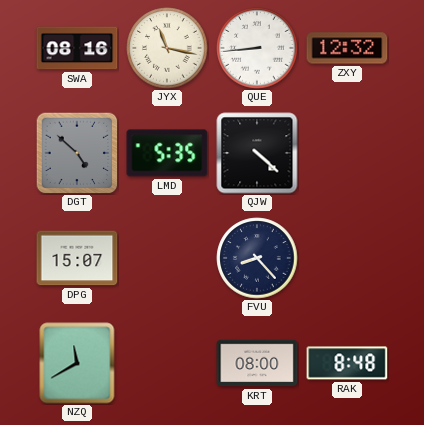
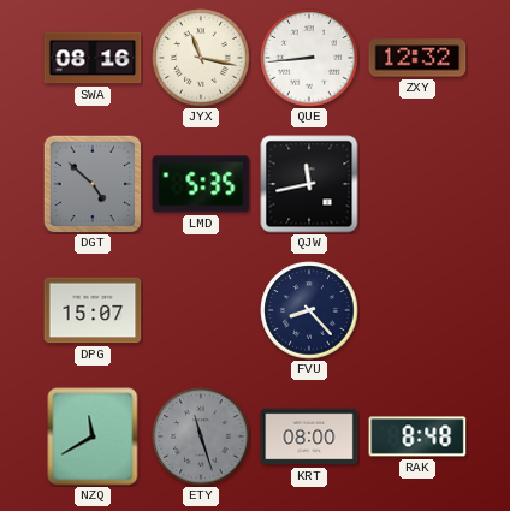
QJW: 4:22 -> 11:43 (309, 184)
ETY: none -> 11:27 (201, 436)
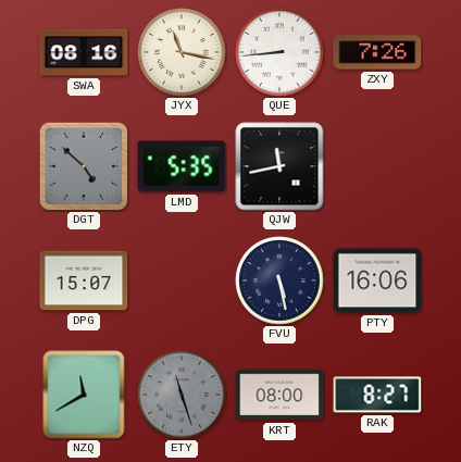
ZXY: 12:32 -> 7:26 (377, 52)
FVU: 8:23 -> 5:28 (279, 280)
PTY: none -> 16:06 (377, 280)
RAK: 8:48 -> 8:27 (377, 395)
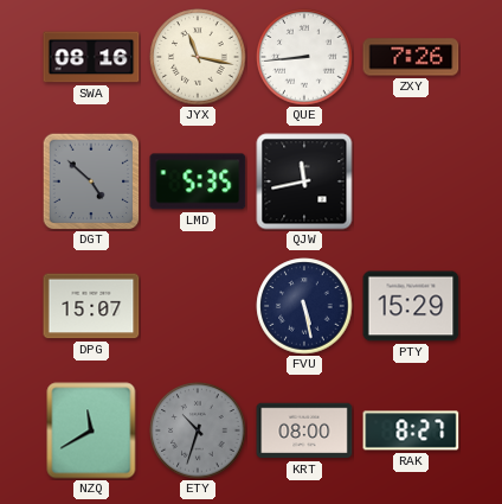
PTY: 16:06 -> 15:29 (411, 306)
ETY: 11:27 -> 10:33 (198, 430)
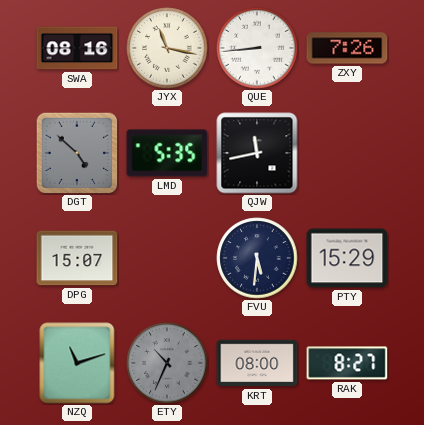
FVU: 5:28 -> 5:31 (257, 258)
NZQ: 11:40 -> 11:12 (77, 363)
ETY: 10:33 -> 10:34 (167, 363)
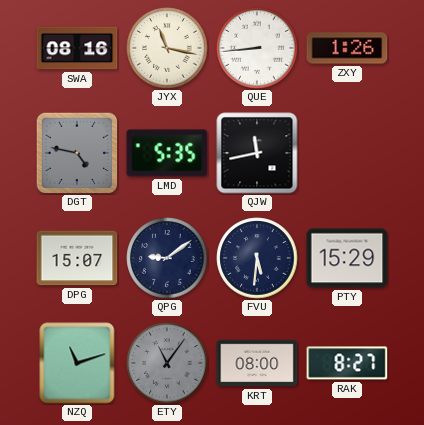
ZXY: 7:26 -> 1:26 (347, 48)
DGT: 4:52 -> 4:47 (77, 153)
QPG: none -> 9:09 (167, 258)
ETY: 10:34 -> 11:06 (167, 363)
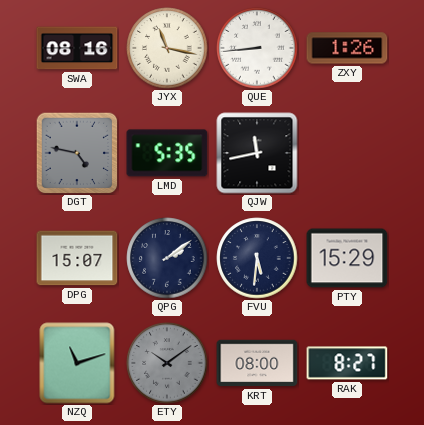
QPG: 9:09 -> 2:09 (167, 258)
ETY: 11:06 -> 10:09 (167, 363)
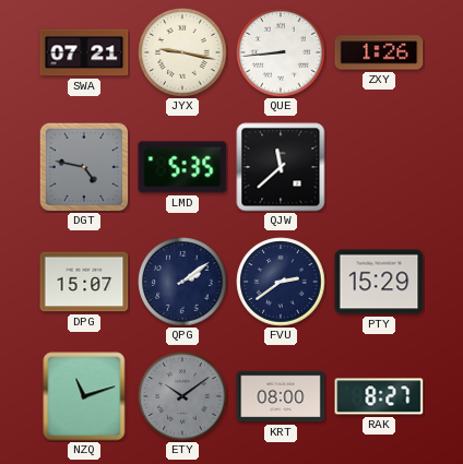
SWA: 08:16 -> 07:21 (84, 52)
JYX: 11:17 -> 9:17 (182, 52)
QJW: 11:43 -> 11:38 (281, 167)
FVU: 5:31 -> 2:39 (281, 282)
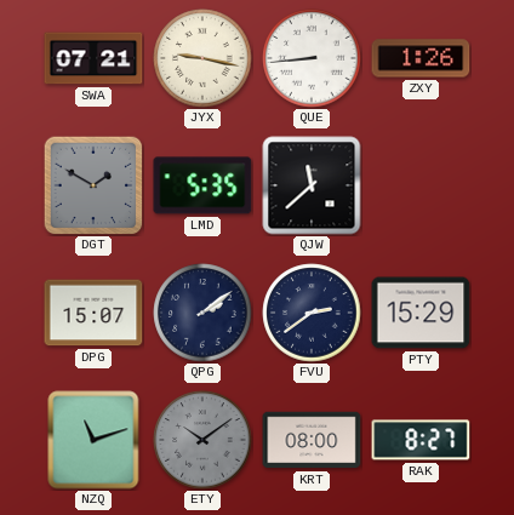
DGT: 4:47 -> 1:50 (93, 185)
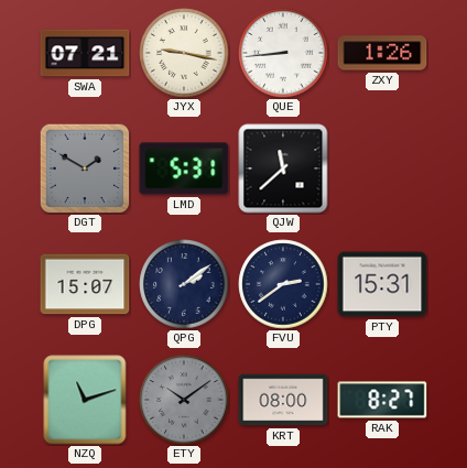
LMD: 5:35 -> 5:31 (184, 168)
PTY: 15:29 -> 15:31 (382, 284)
